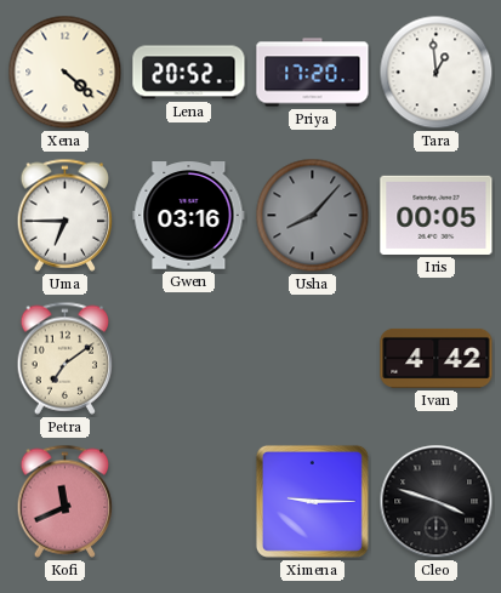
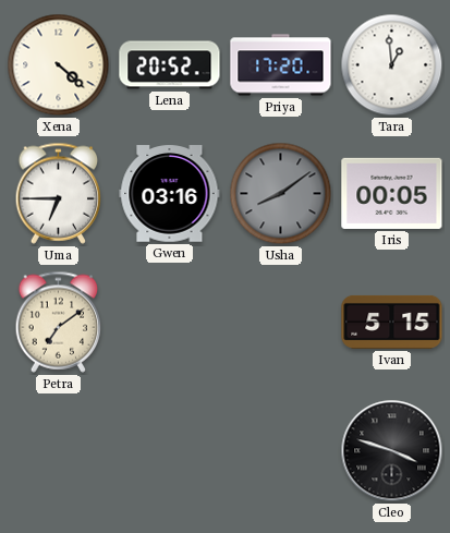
Usha: 8:07 -> 8:09 (281, 194)
Ivan: 4:42 -> 5:15 (392, 322)
Kofi: 11:41 -> none (66, 501)
Ximena: 9:15 -> none (312, 501)
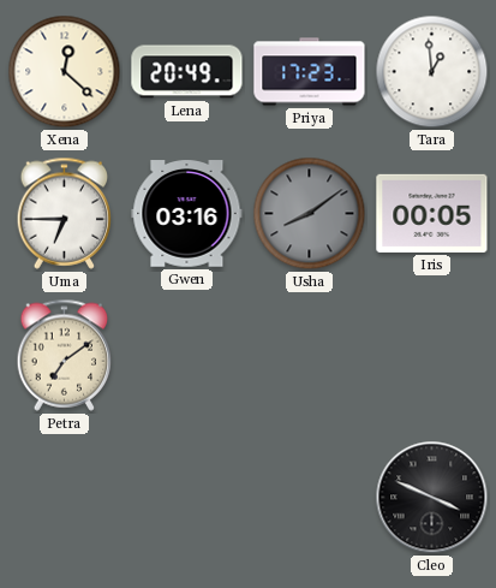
Xena: 4:22 -> 12:22 (65, 72)
Lena: 20:52 -> 20:49 (187, 72)
Priya: 17:20 -> 17:23 (310, 72)
Ivan: 5:15 -> none (392, 322)
Cleo: 3:48 -> 3:49 (432, 498)
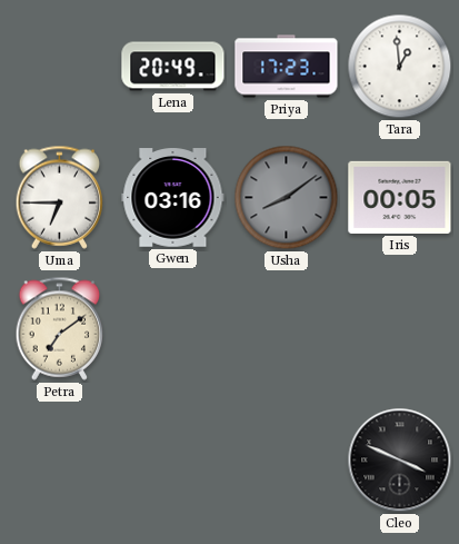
Xena: 12:22 -> none (65, 72)
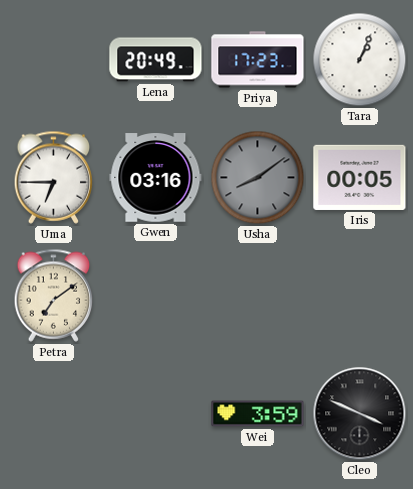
Tara: 12:59 -> 1:04 (360, 60)
Wei: none -> 3:59 (258, 414)
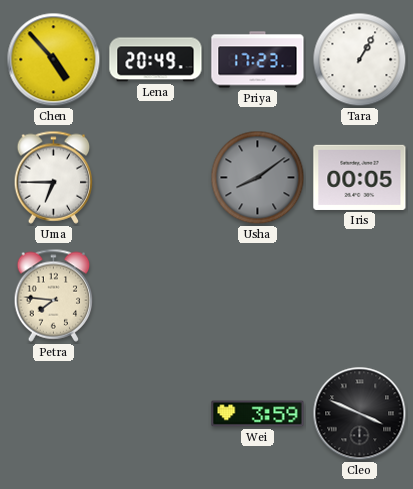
Chen: none -> 4:53 (54, 60)
Tara: 1:04 -> 1:05 (360, 60)
Gwen: 03:16 -> none (156, 178)
Petra: 7:09 -> 7:46 (54, 295)
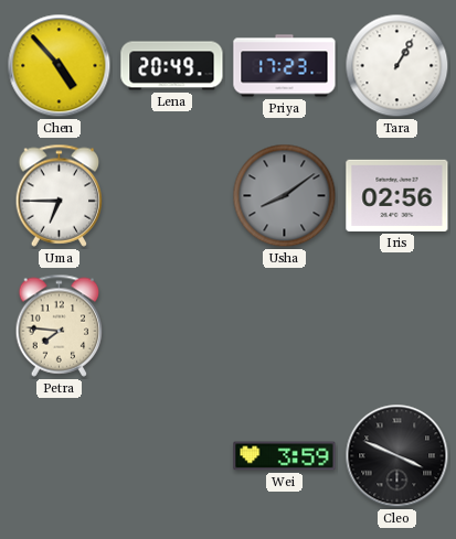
Iris: 00:05 -> 02:56 (397, 195)
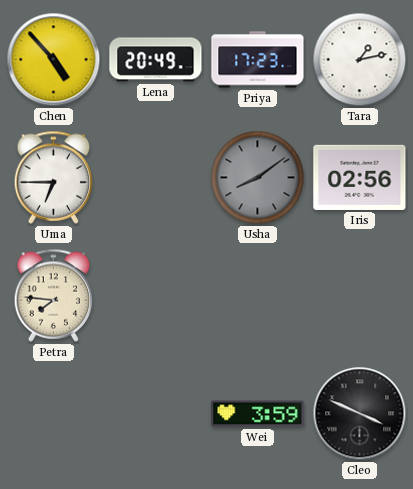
Tara: 1:05 -> 1:13 (360, 60)
